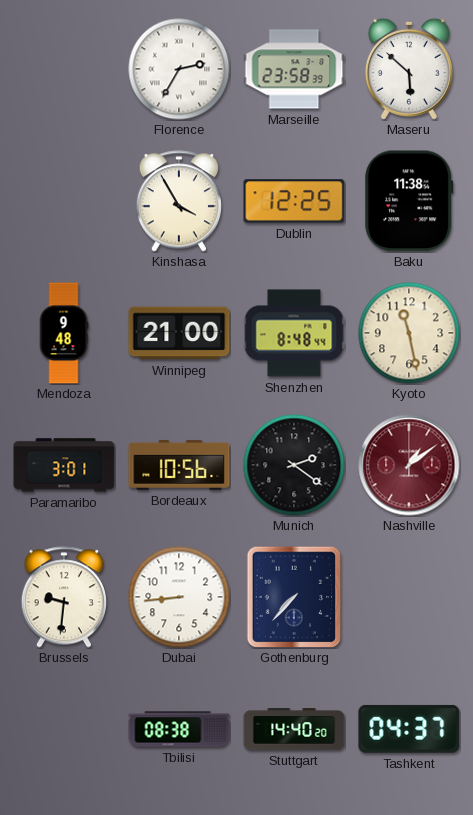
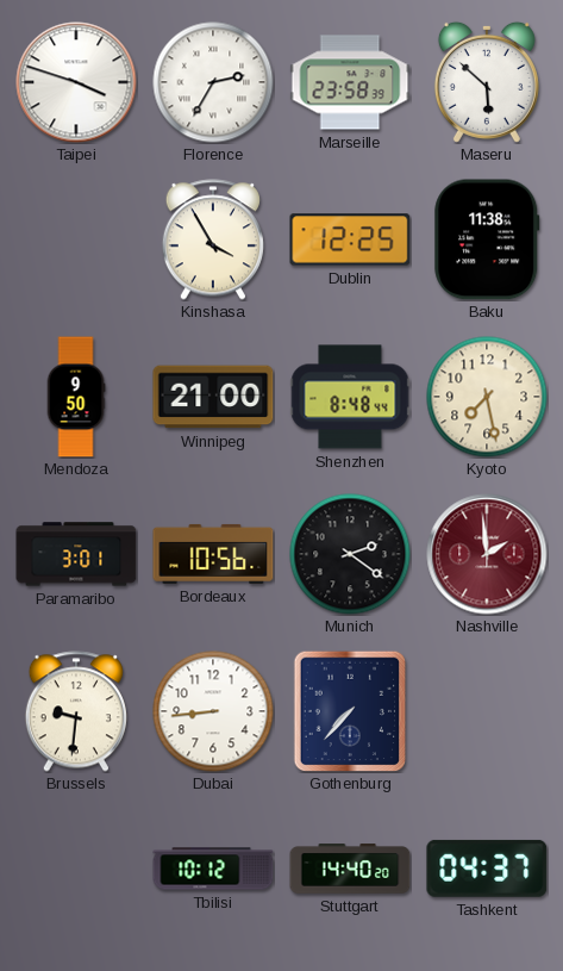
Taipei: none -> 3:48 (76, 82)
Mendoza: 9:48 -> 9:50 (76, 397)
Kyoto: 11:28 -> 7:28 (487, 397)
Nashville: 1:09 -> 1:59 (487, 554)
Tbilisi: 08:38 -> 10:12 (213, 869)
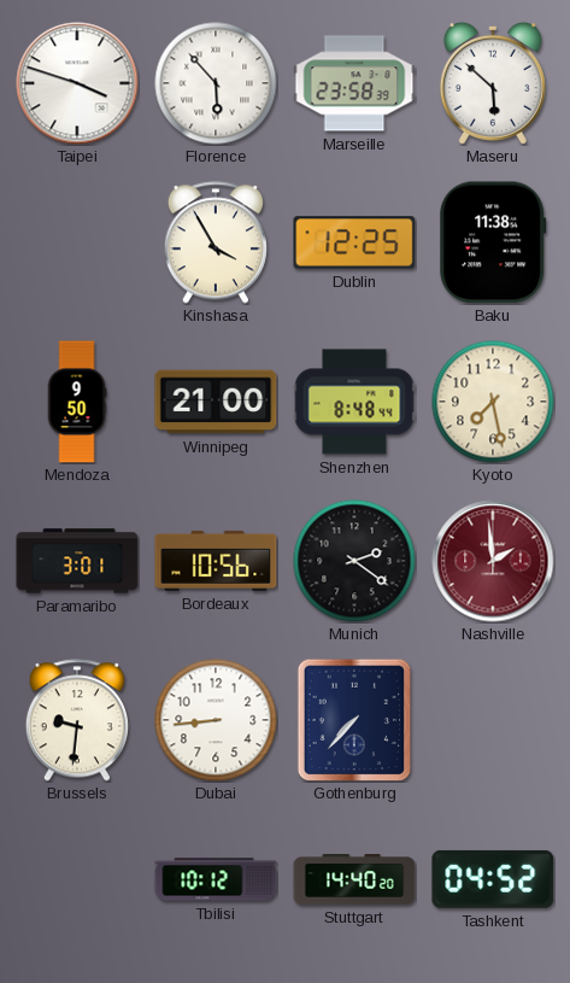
Florence: 2:35 -> 5:53 (216, 83)
Tashkent: 04:37 -> 04:52 (493, 879)
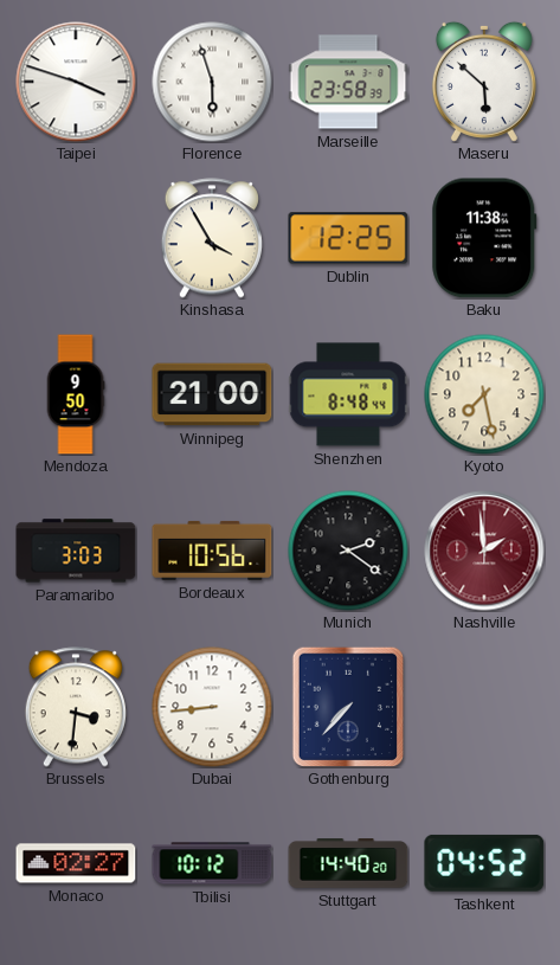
Florence: 5:53 -> 5:57 (212, 82)
Paramaribo: 3:01 -> 3:03 (76, 551)
Brussels: 9:31 -> 3:31 (76, 707)
Monaco: none -> 02:27 (76, 863)
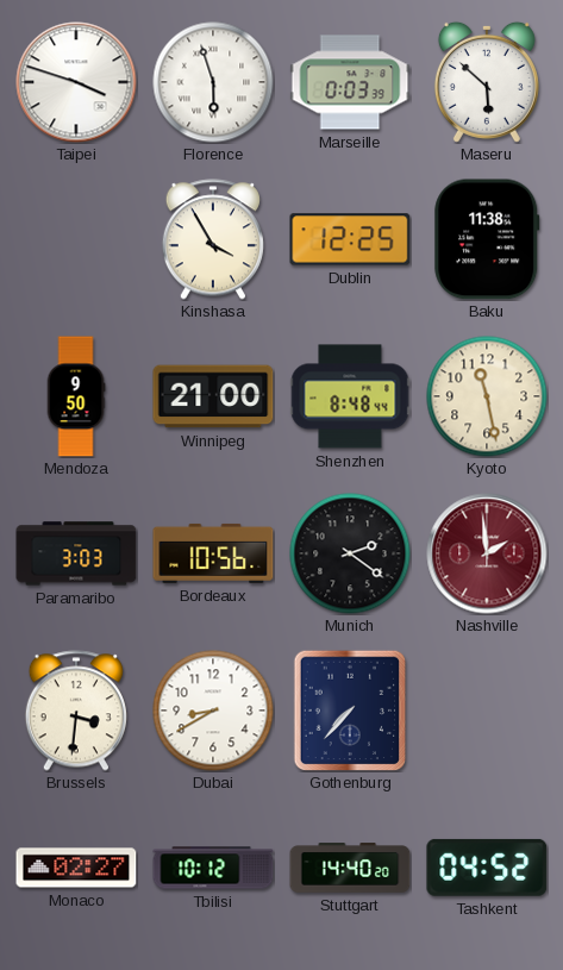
Marseille: 23:58 -> 0:03 (350, 82)
Kyoto: 7:28 -> 11:28 (487, 396)
Dubai: 8:44 -> 8:40 (213, 711)
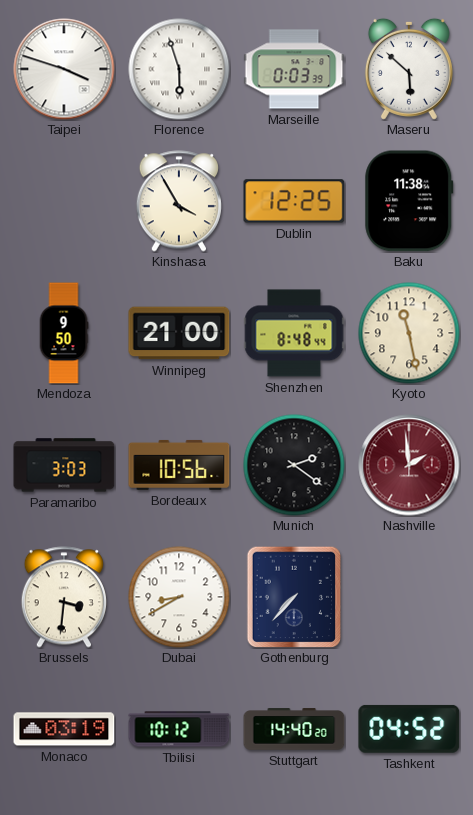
Monaco: 02:27 -> 03:19 (64, 729)
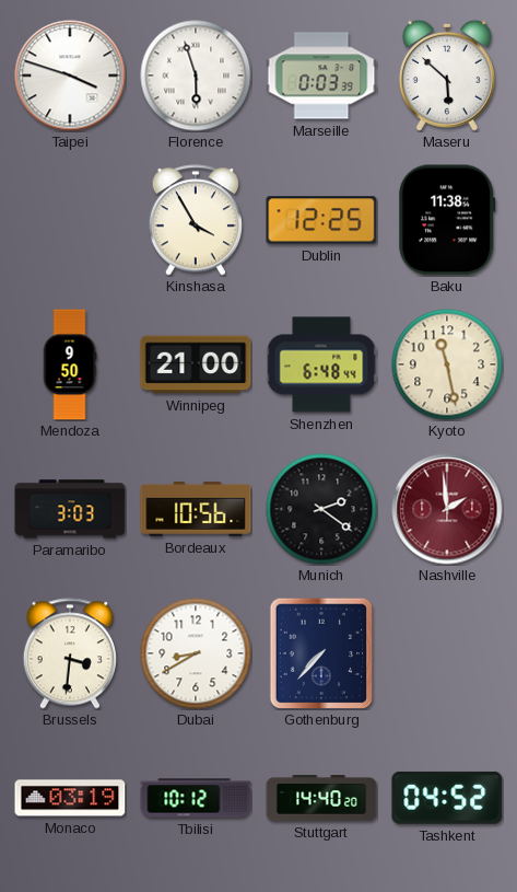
Shenzhen: 8:48 -> 6:48 (321, 364)
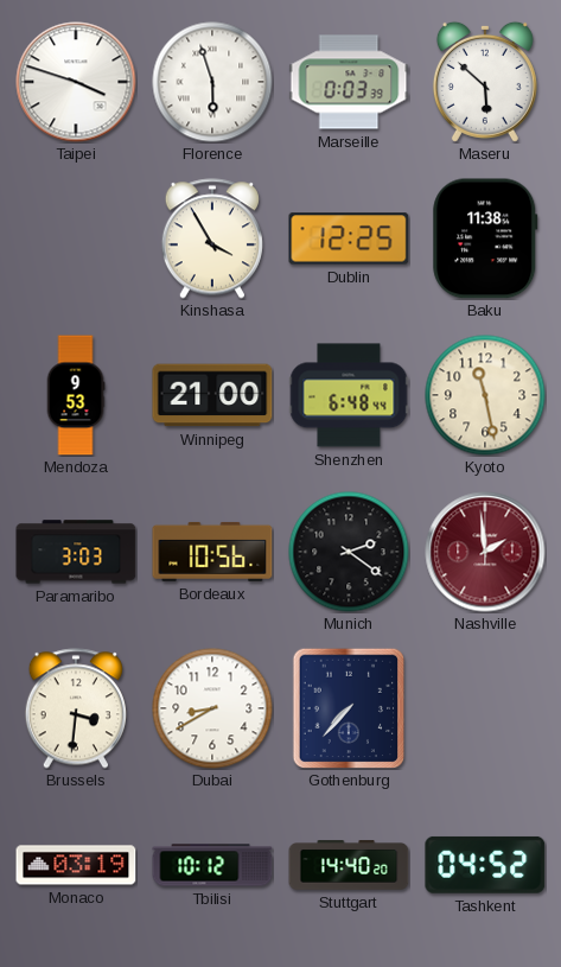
Mendoza: 9:50 -> 9:53 (76, 395)
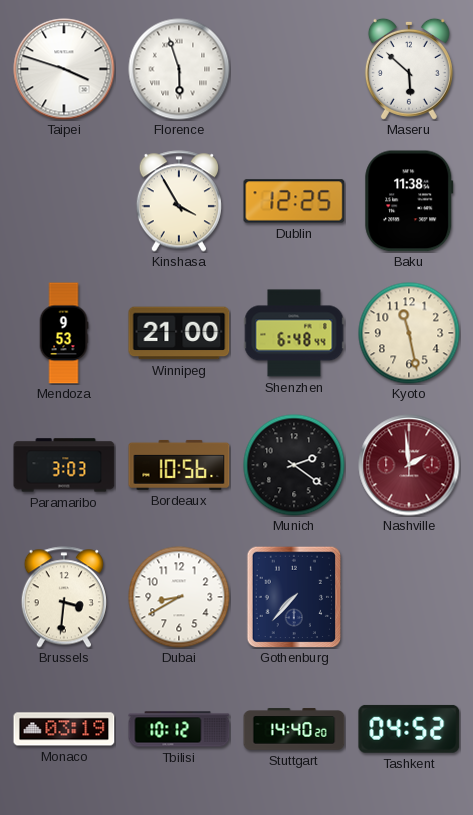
Marseille: 0:03 -> none (349, 82)
